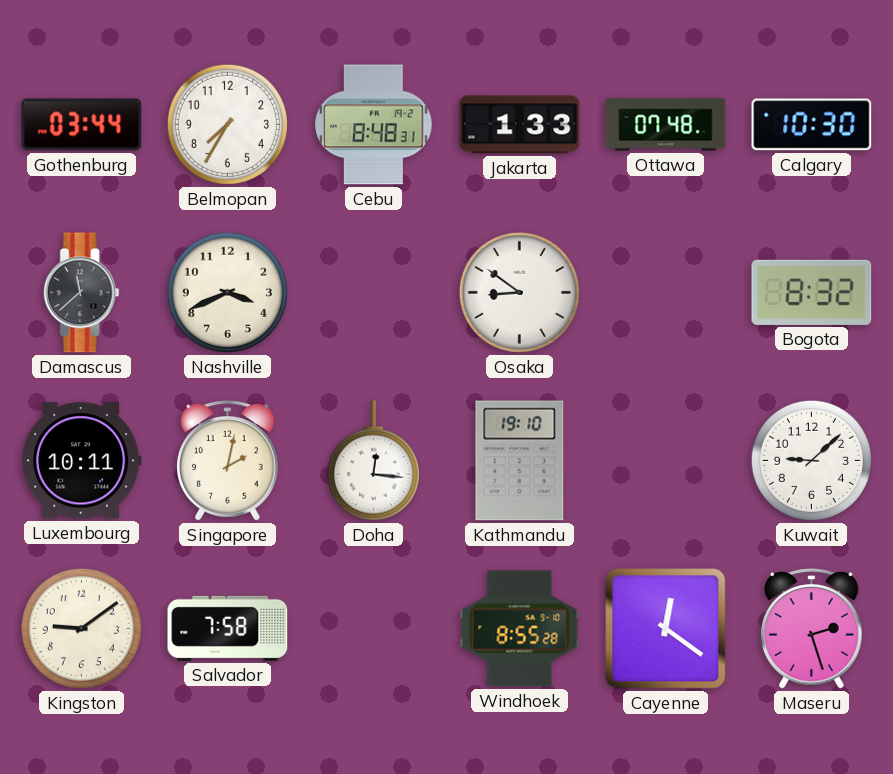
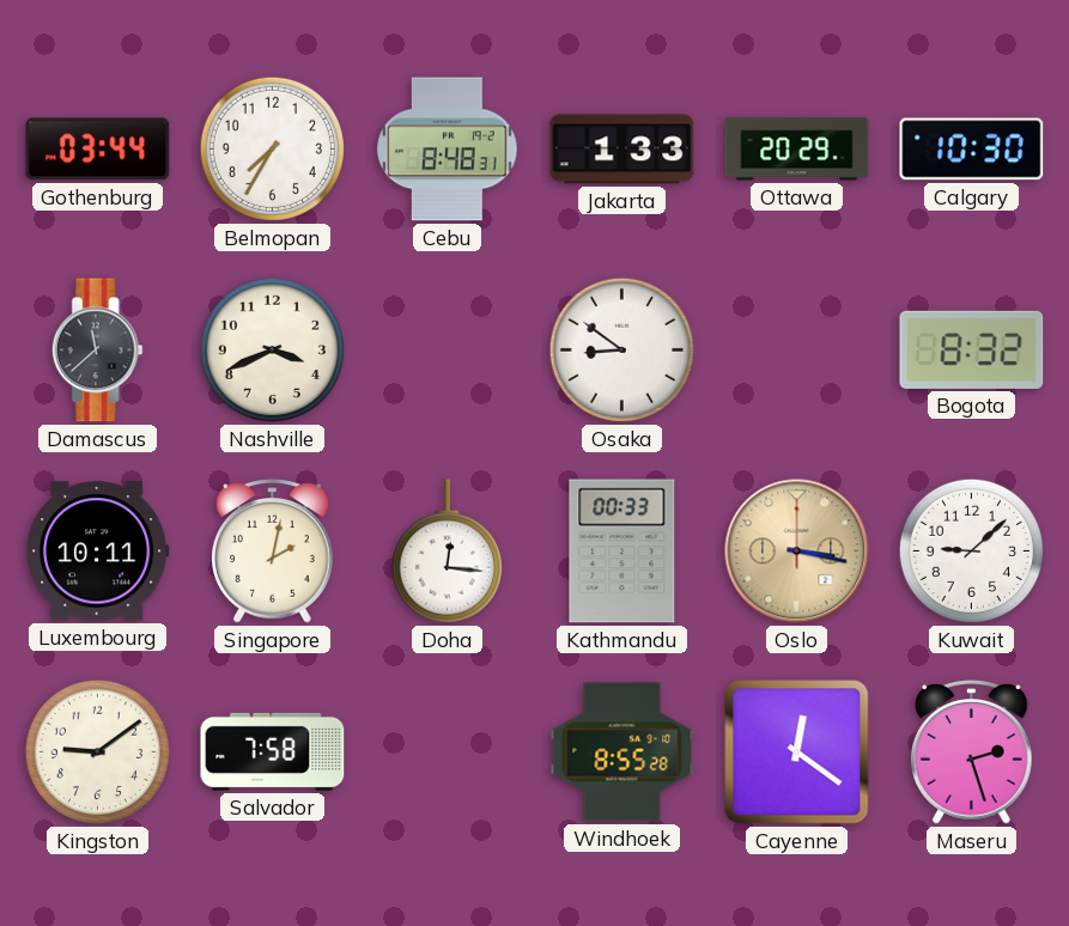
Ottawa: 07:48 -> 20:29 (797, 150)
Kathmandu: 19:10 -> 00:33 (622, 552)
Oslo: none -> 3:17 (797, 552)
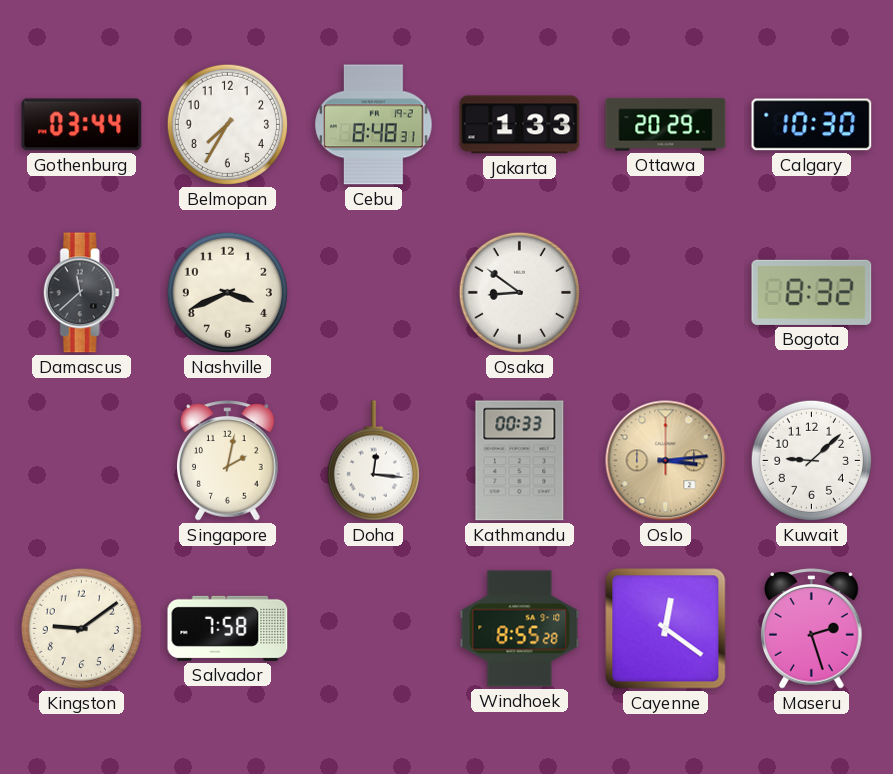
Luxembourg: 10:11 -> none (97, 552)
Oslo: 3:17 -> 3:14 (666, 461)
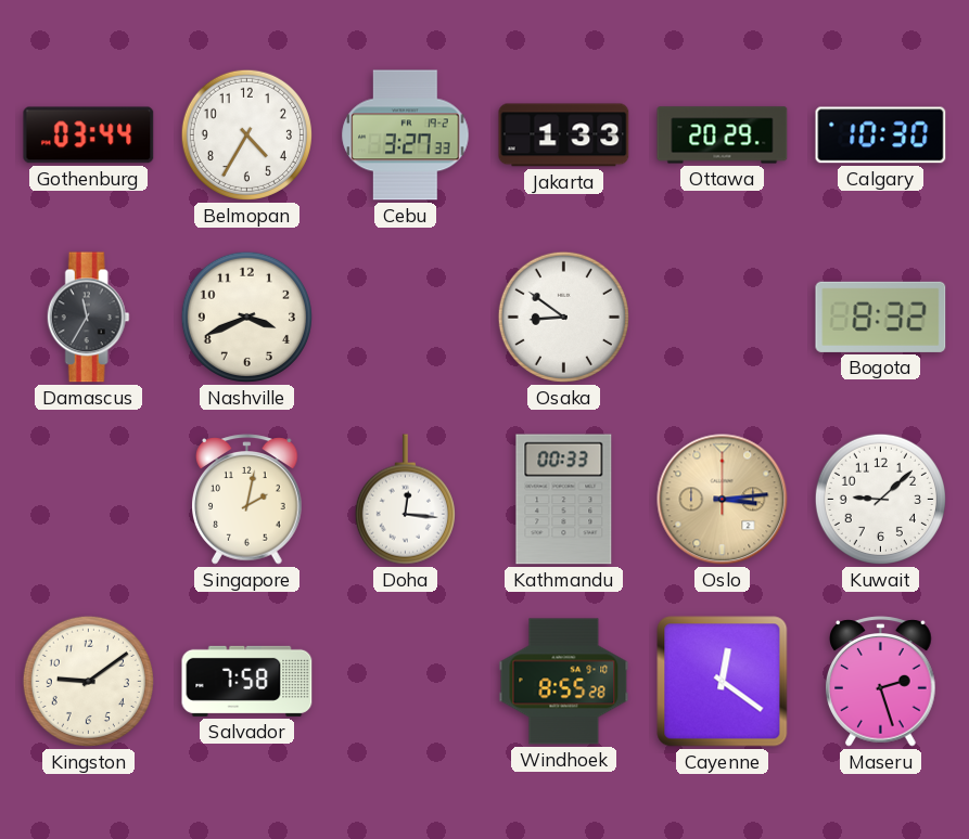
Belmopan: 7:35 -> 4:35 (246, 134)
Cebu: 8:48 -> 3:27 (406, 135)
Damascus: 11:38 -> 11:35 (88, 318)
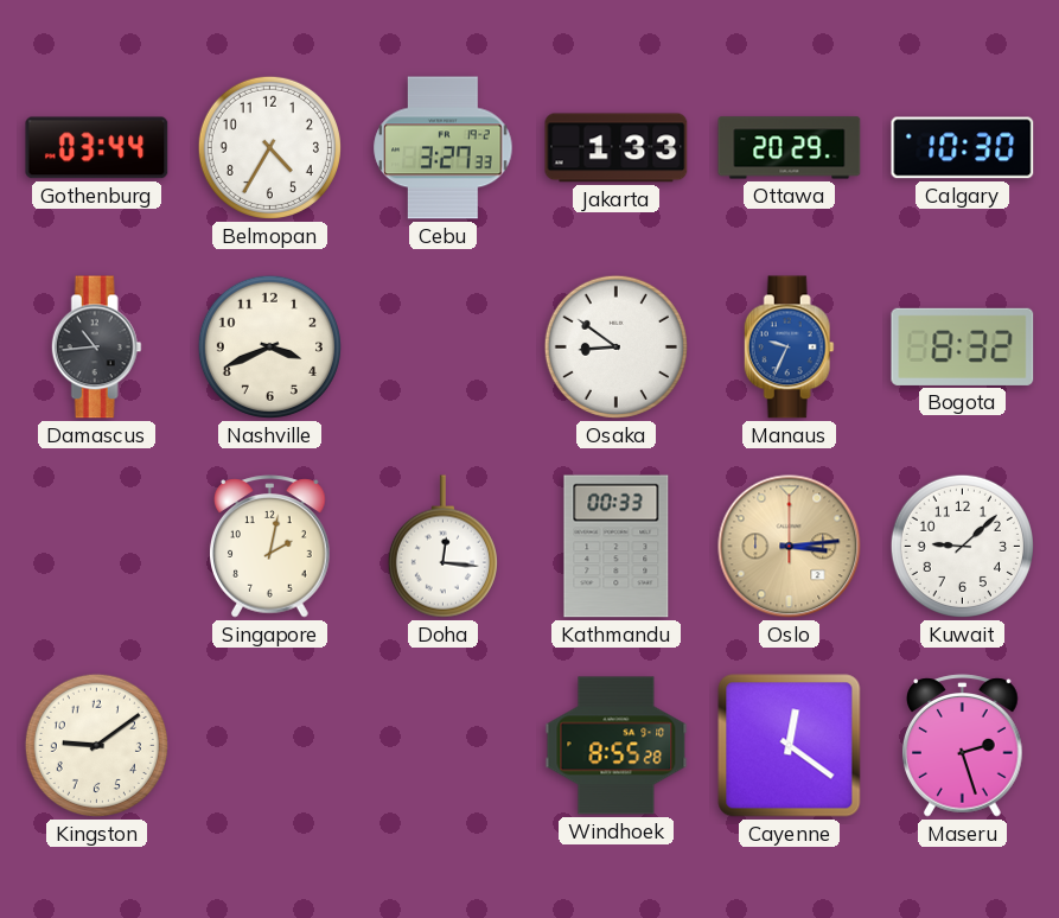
Damascus: 11:35 -> 10:44 (96, 348)
Manaus: none -> 9:34 (789, 348)
Salvador: 7:58 -> none (247, 681)
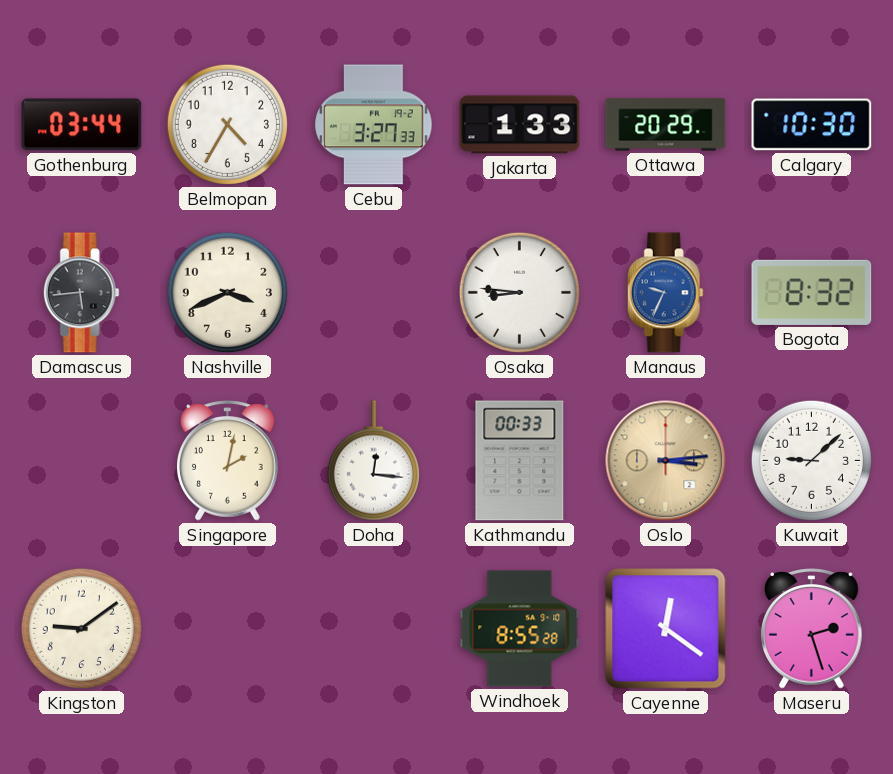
Damascus: 10:44 -> 5:44 (81, 293)
Osaka: 8:51 -> 8:46 (519, 292)
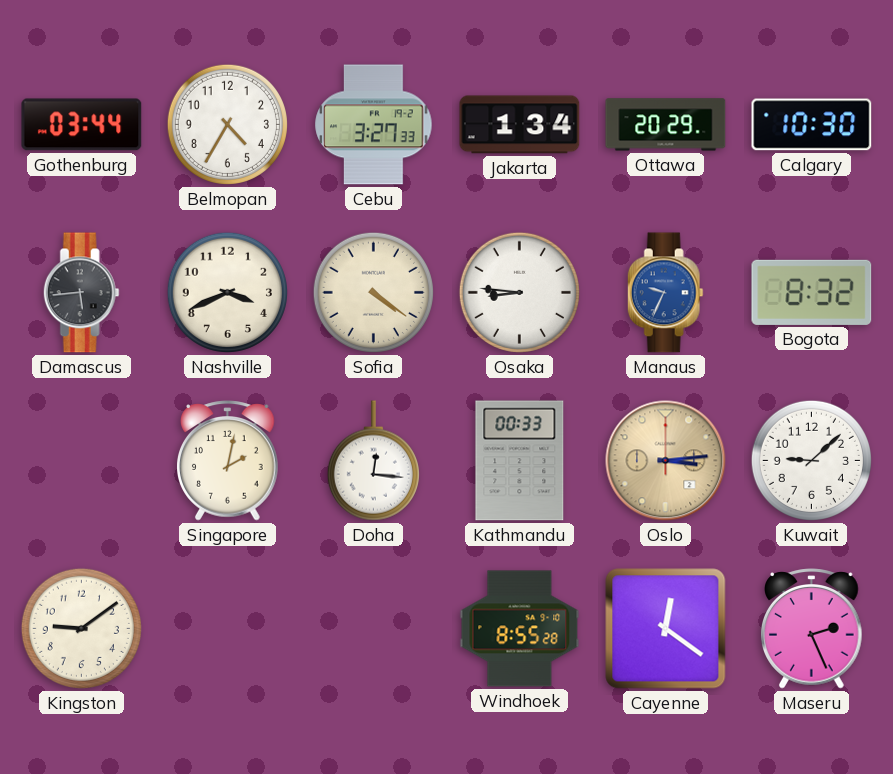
Jakarta: 1:33 -> 1:34 (520, 125)
Sofia: none -> 4:21 (373, 292)
Maseru: 2:27 -> 2:26 (812, 629)
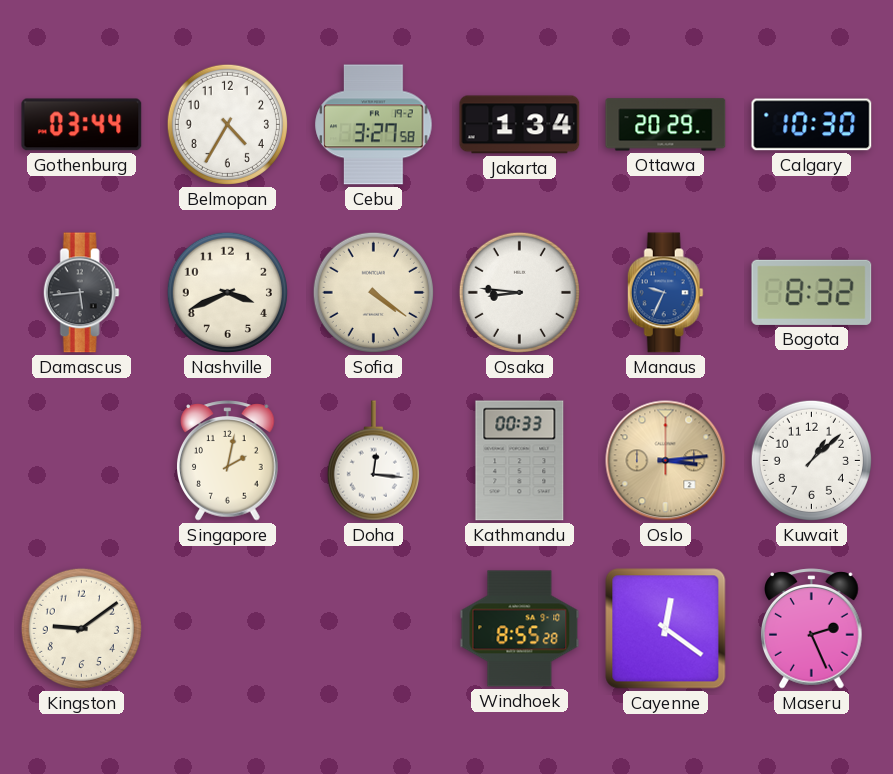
Cebu: 3:27:33 -> 3:27:58 (374, 125)
Kuwait: 9:08 -> 1:08 (811, 460)
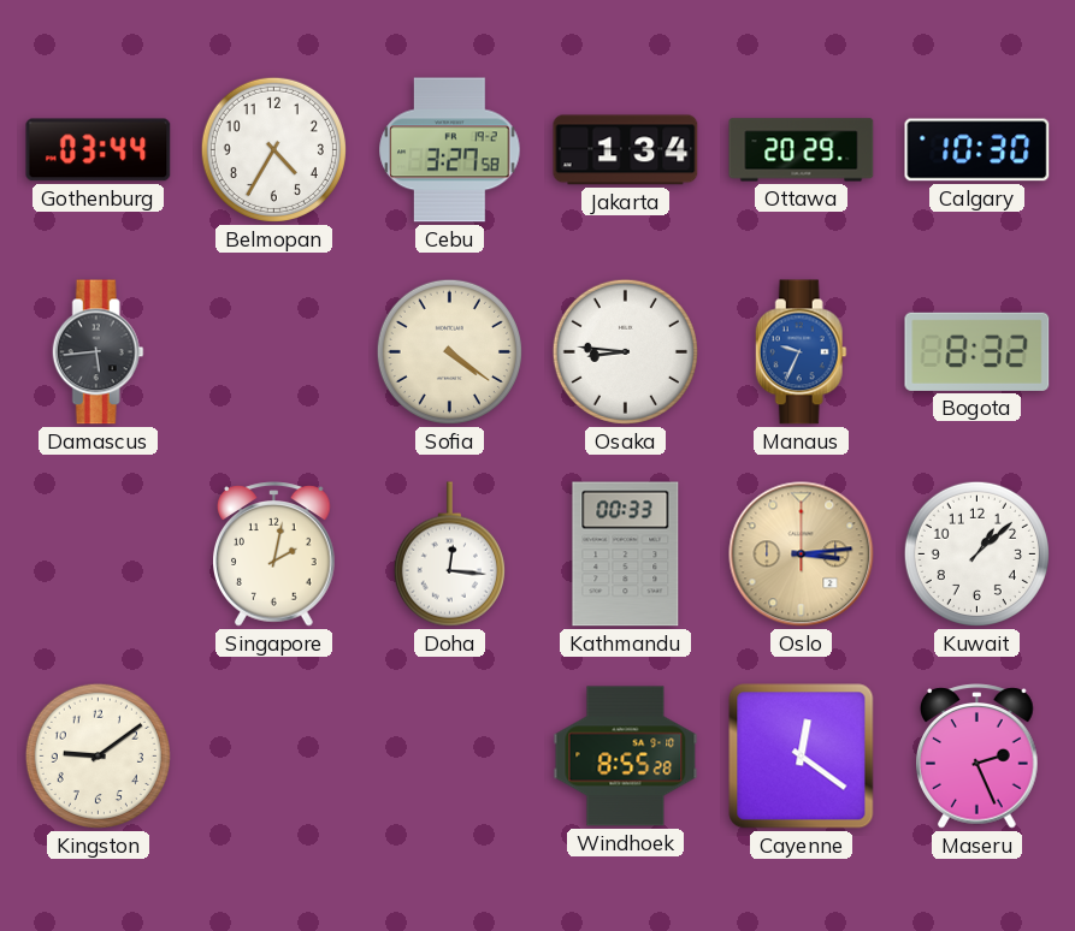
Nashville: 3:41 -> none (227, 292)
